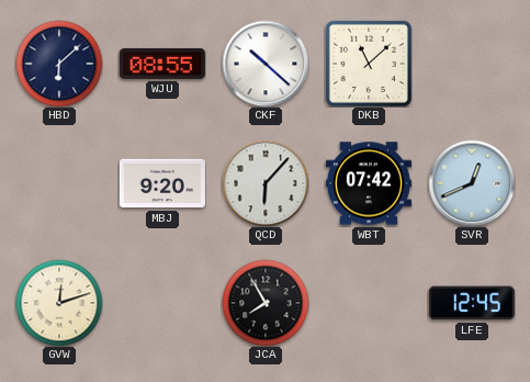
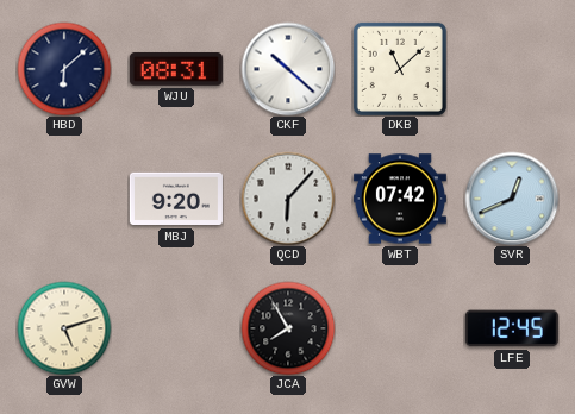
WJU: 08:55 -> 08:31 (176, 69)
GVW: 12:12 -> 5:12 (64, 328)
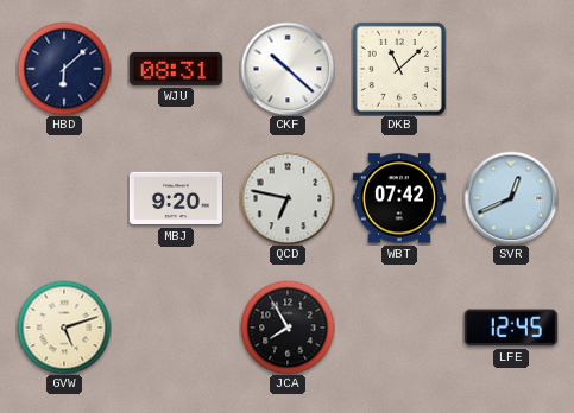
QCD: 6:07 -> 6:47 (288, 198)
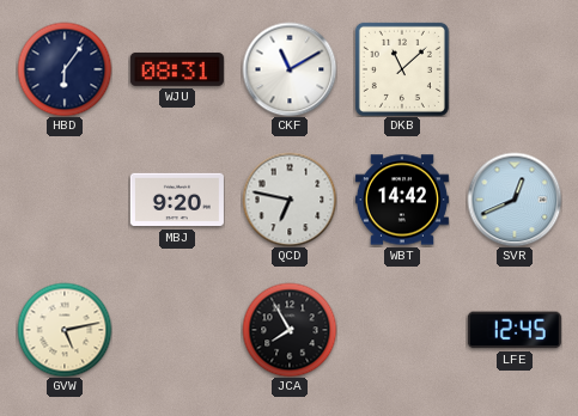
HBD: 6:08 -> 6:06 (65, 69)
CKF: 10:22 -> 11:10 (290, 69)
WBT: 07:42 -> 14:42 (402, 200)
GVW: 5:12 -> 5:13 (65, 330)
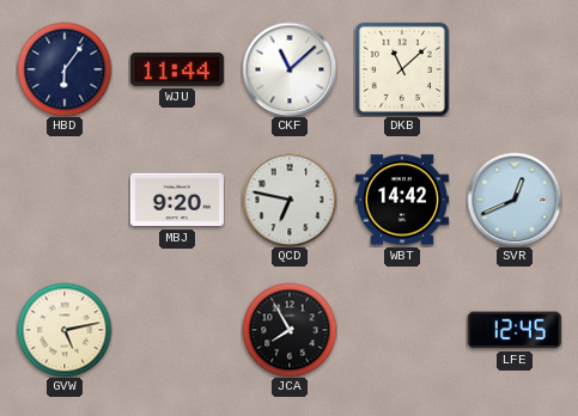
WJU: 08:31 -> 11:44 (177, 69)
CKF: 11:10 -> 11:08 (290, 69)
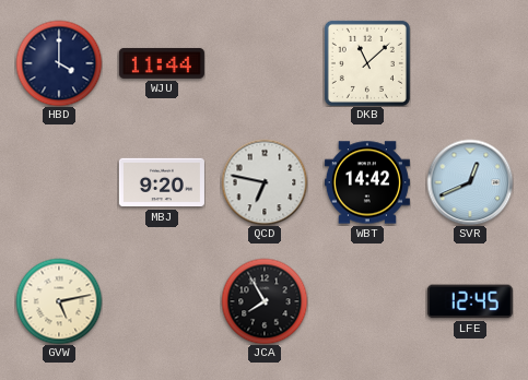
HBD: 6:06 -> 4:00 (59, 63)
CKF: 11:08 -> none (290, 69)
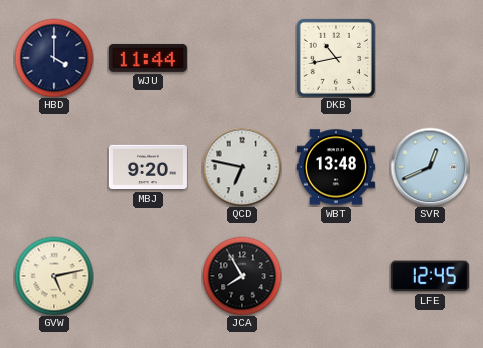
DKB: 11:08 -> 10:43 (336, 58)
WBT: 14:42 -> 13:48 (336, 167)
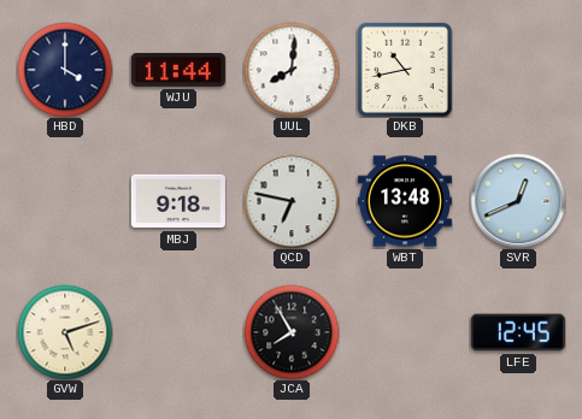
UUL: none -> 8:01 (292, 70)
MBJ: 9:20 -> 9:18 (178, 201)
GVW: 5:13 -> 5:12 (65, 332)
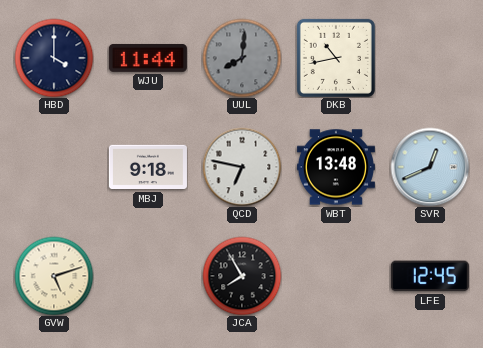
UUL dial: white -> grey (242, 58)
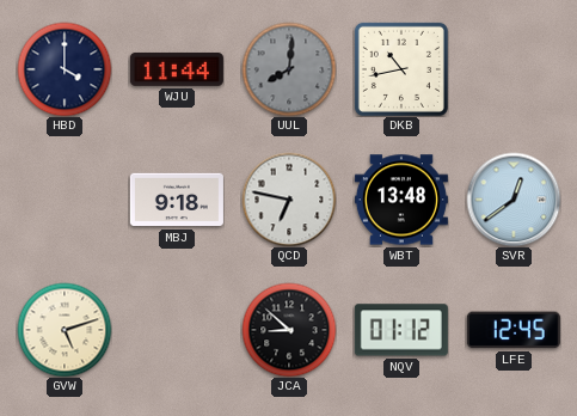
SVR: 12:41 -> 12:39 (514, 200)
JCA: 7:55 -> 8:52 (289, 330)
NQV: none -> 01:12 (401, 330)
